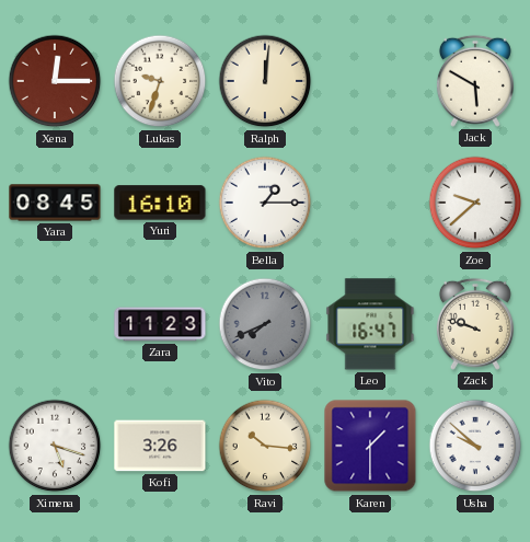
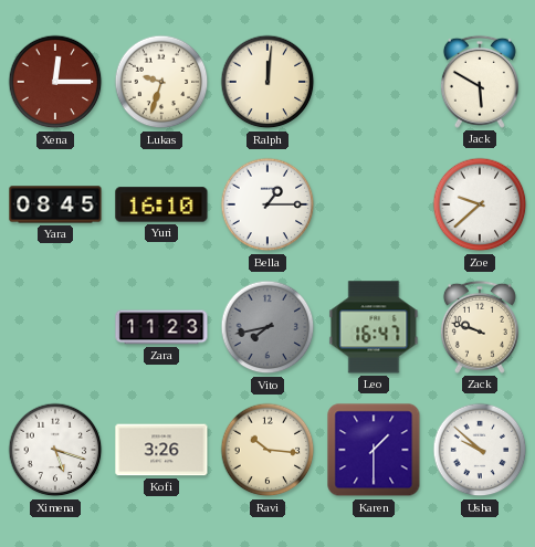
Vito: 7:41 -> 7:43 (267, 327)
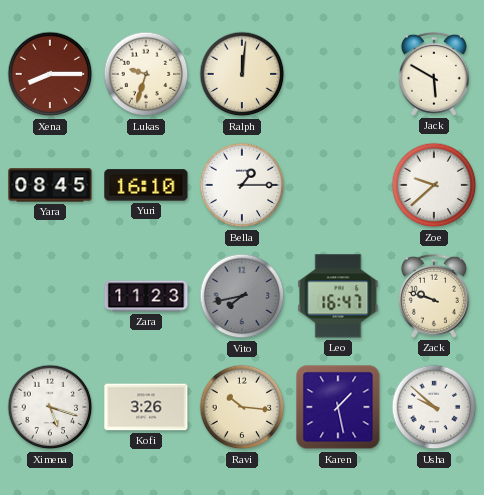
Xena: 12:15 -> 8:15 (50, 74)
Karen: 1:30 -> 1:28 (338, 407)
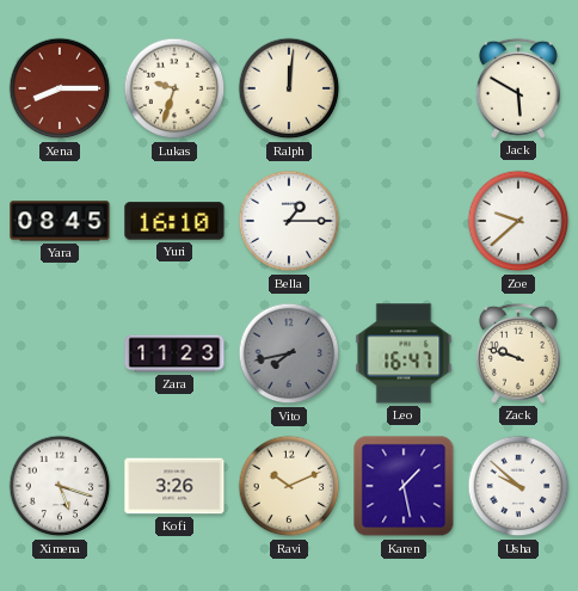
Ravi: 10:16 -> 10:11 (289, 486)
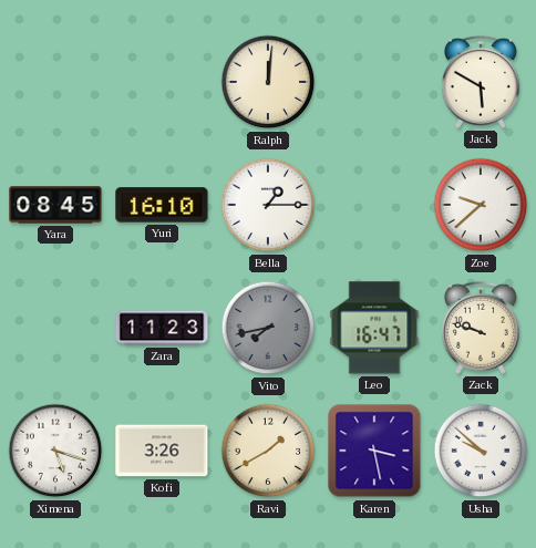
Xena: 8:15 -> none (60, 88)
Lukas: 9:33 -> none (174, 88)
Ravi: 10:11 -> 1:40 (268, 451)
Karen: 1:28 -> 3:28 (374, 451)
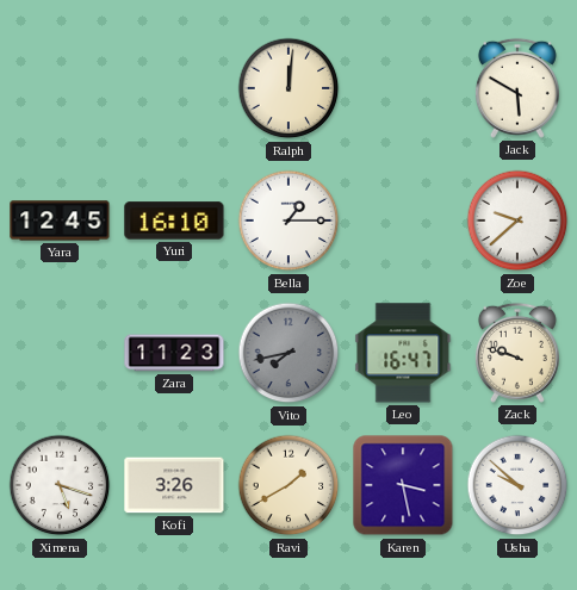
Yara: 08:45 -> 12:45 (60, 221)
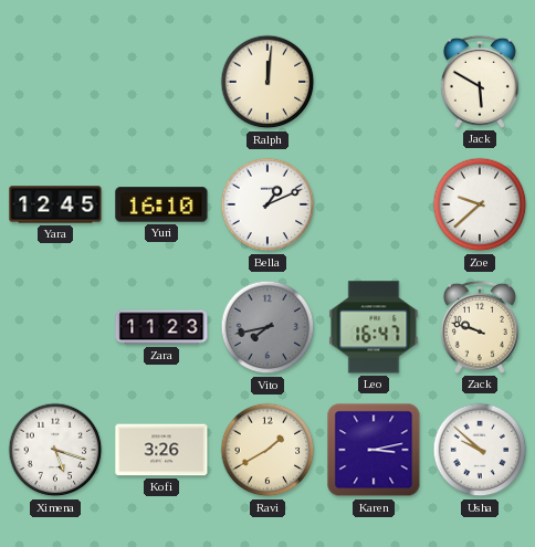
Bella: 1:15 -> 1:11 (267, 204)
Karen: 3:28 -> 3:13 (374, 450)
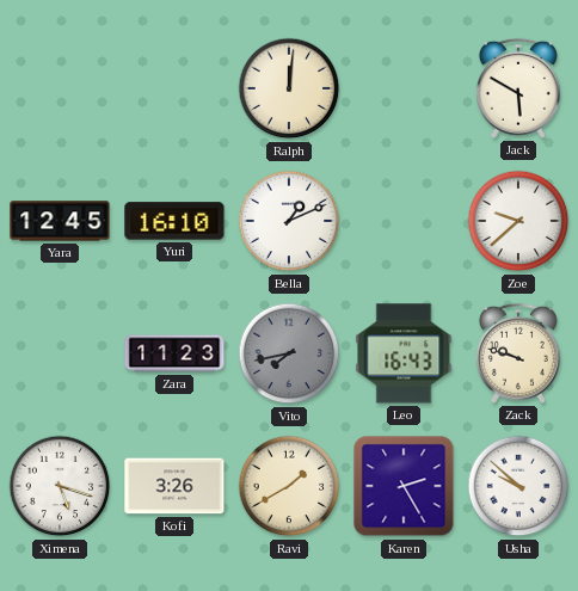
Leo: 16:47 -> 16:43 (404, 353)
Karen: 3:13 -> 2:25 (404, 486)
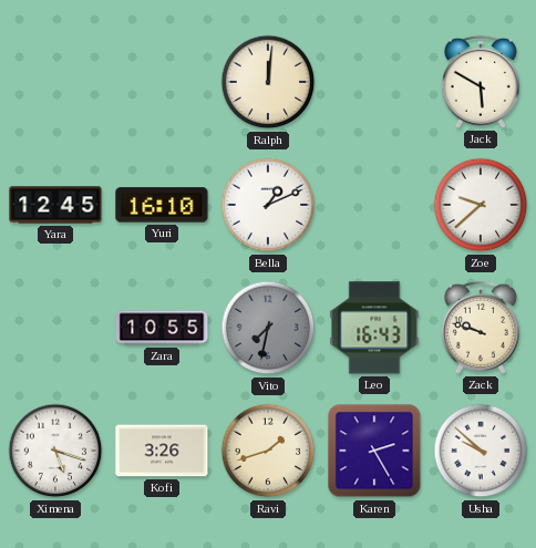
Zara: 11:23 -> 10:55 (162, 328)
Vito: 7:43 -> 7:32 (268, 328)
Ravi: 1:40 -> 1:42 (268, 451)
